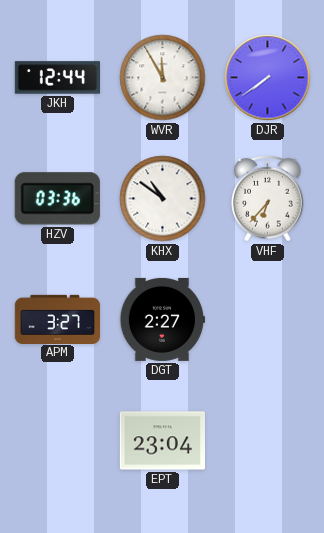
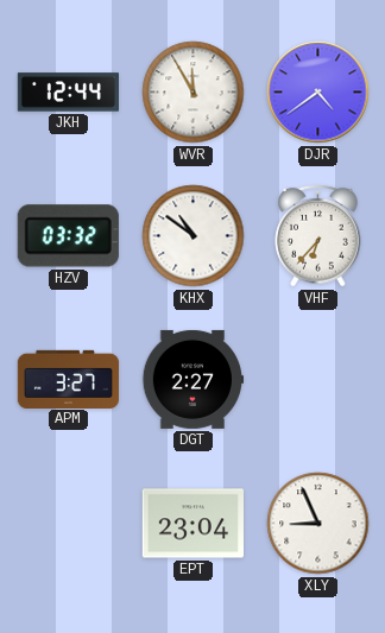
DJR: 7:39 -> 4:39 (318, 93)
HZV: 03:36 -> 03:32 (68, 236)
XLY: none -> 8:56 (318, 524)
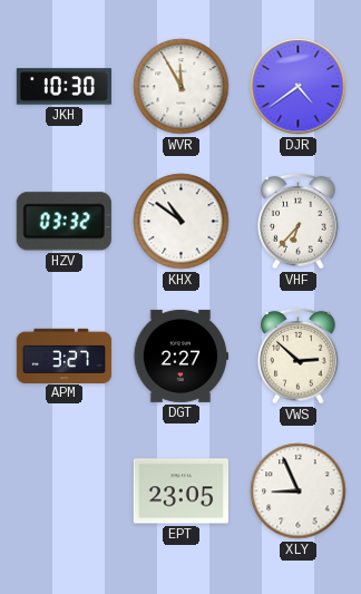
JKH: 12:44 -> 10:30 (64, 87)
VWS: none -> 2:52 (299, 356)
EPT: 23:04 -> 23:05 (180, 491)
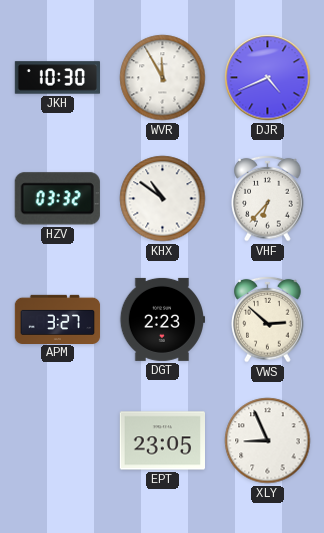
DJR: 4:39 -> 4:41 (268, 78)
DGT: 2:27 -> 2:23 (162, 319)
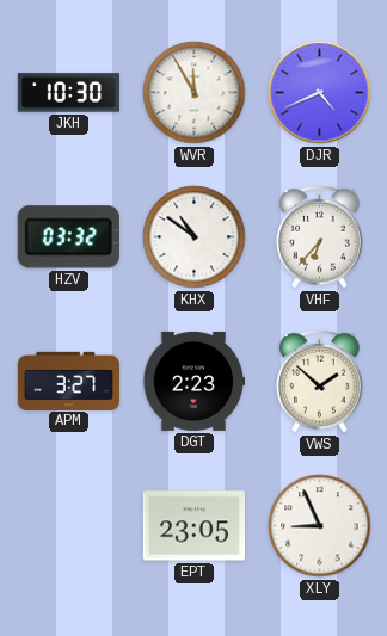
VWS: 2:52 -> 1:52 (320, 381)
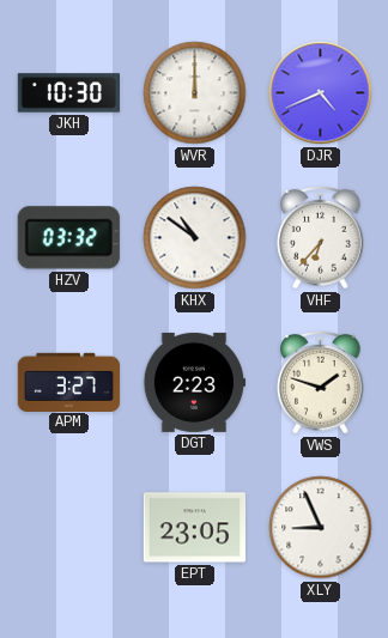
WVR: 11:55 -> 12:00 (195, 93)
VWS: 1:52 -> 1:48 (321, 382)
